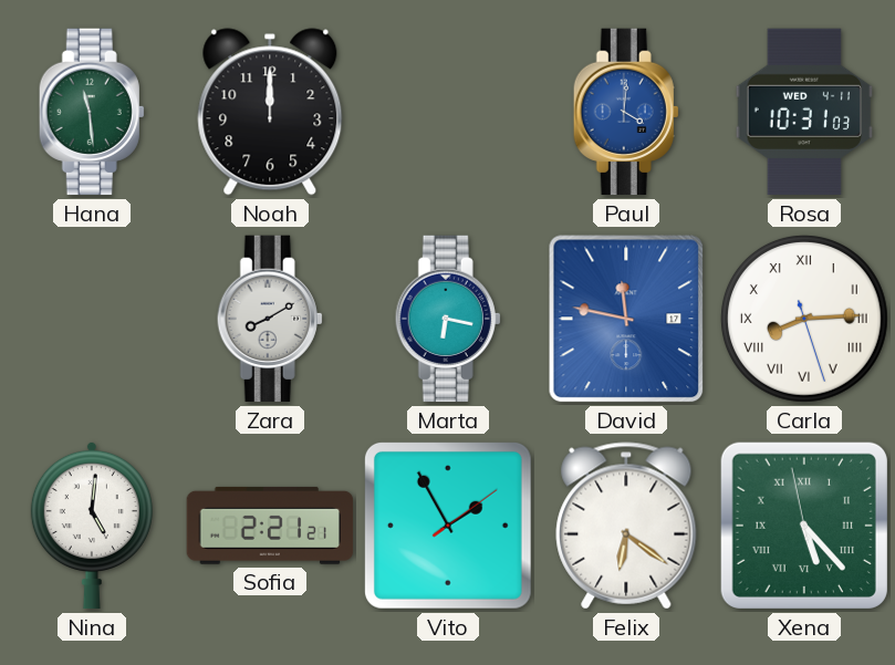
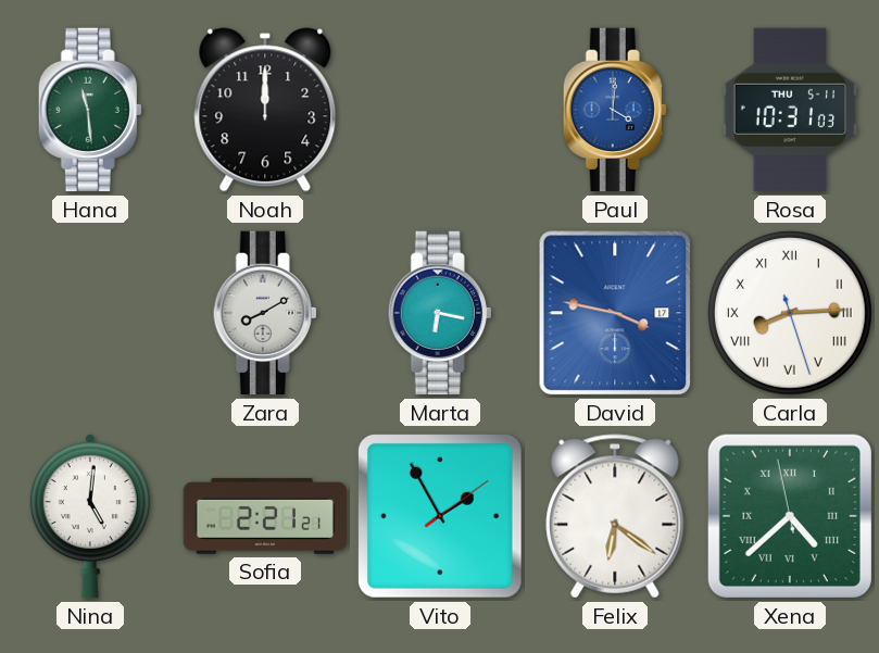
Rosa date: WED 4-11 -> THU 5-11 (790, 110)
David: 11:47 -> 3:47 (615, 313)
Xena: 5:22 -> 4:37 (790, 516)
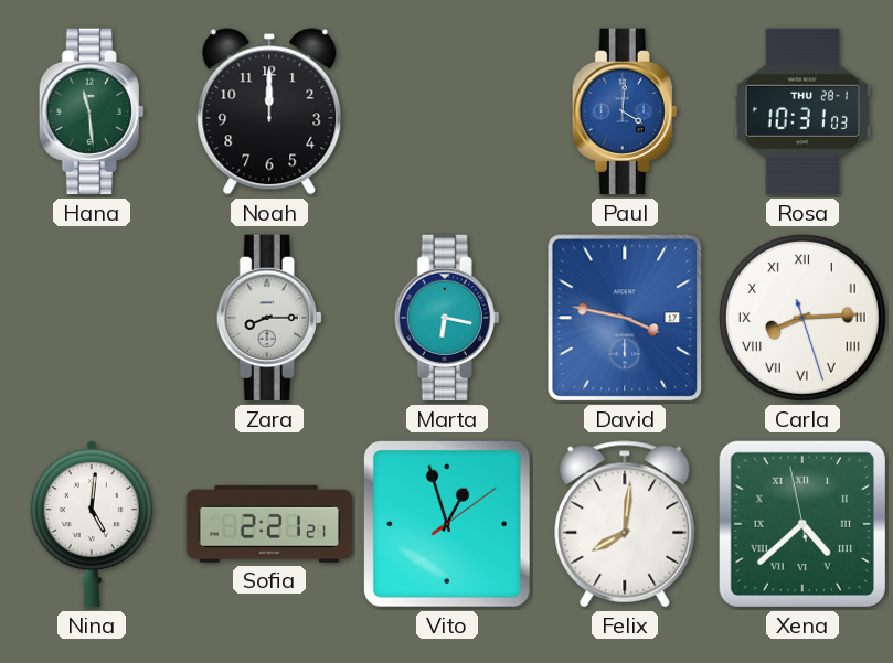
Rosa date: THU 5-11 -> THU 28-1 (802, 111)
Zara: 8:10 -> 8:15 (269, 318)
Vito: 1:55 -> 12:57 (447, 524)
Felix: 6:21 -> 8:01 (625, 524)
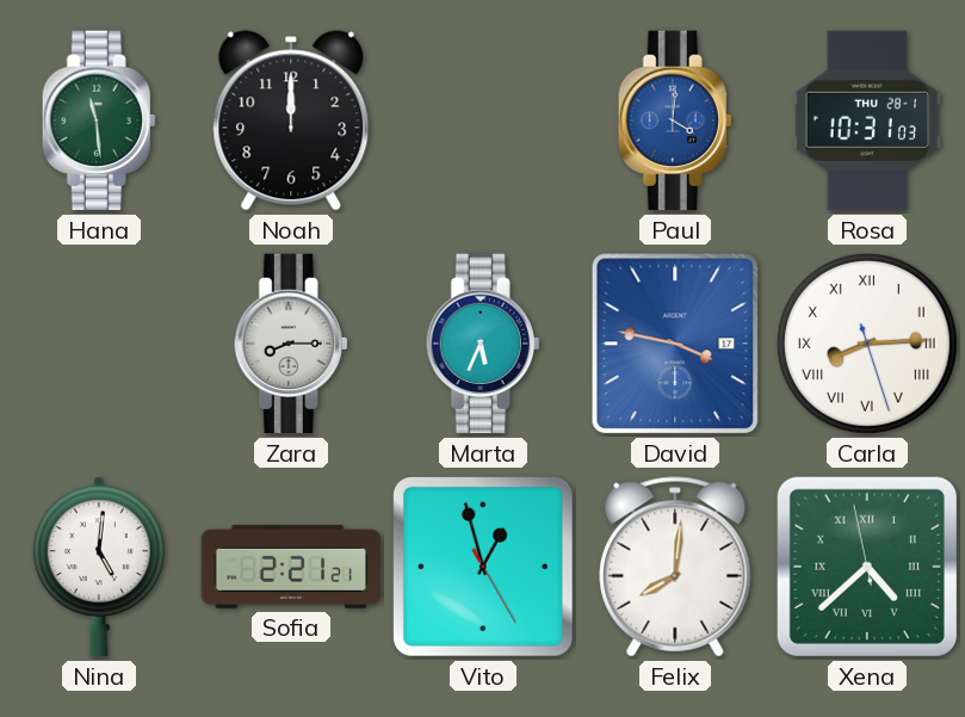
Marta: 6:17 -> 5:34 (483, 344)
Vito: 12:57:09 -> 12:57:25 (483, 567)
